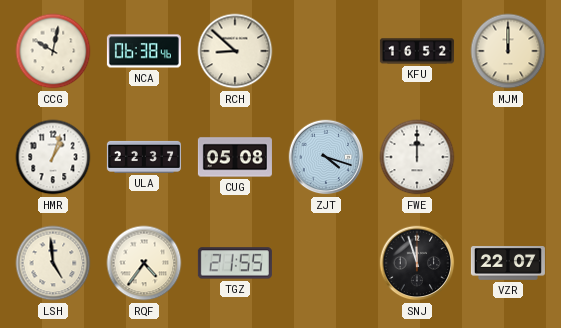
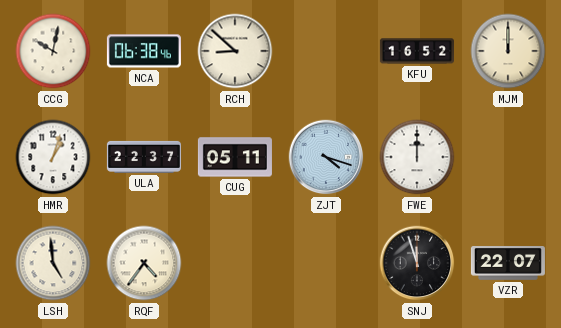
CUG: 05:08 -> 05:11 (235, 157)
TGZ: 21:55 -> none (235, 263)
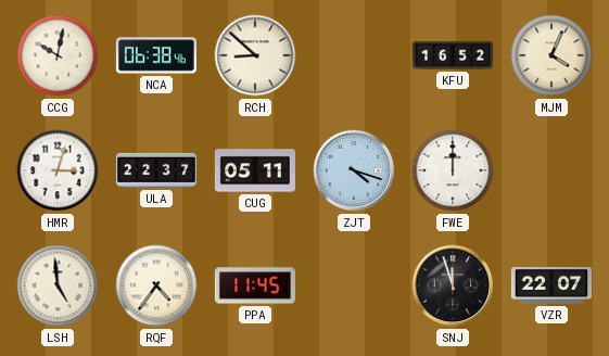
MJM: 12:00 -> 4:04 (551, 55)
HMR: 1:03 -> 3:03 (58, 170)
PPA: none -> 11:45 (255, 285)
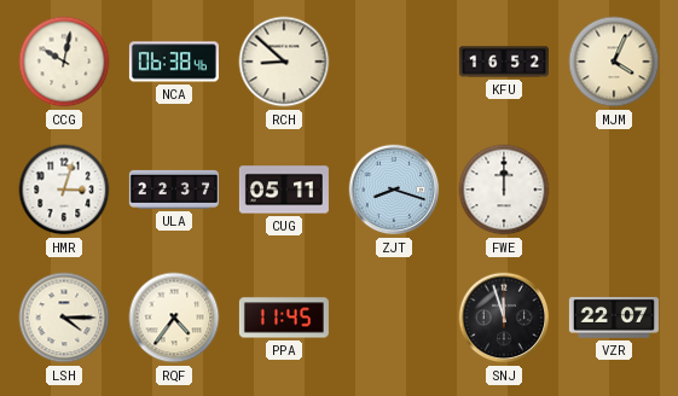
ZJT: 4:18 -> 8:18 (394, 190)
LSH: 4:59 -> 4:15 (64, 318)
